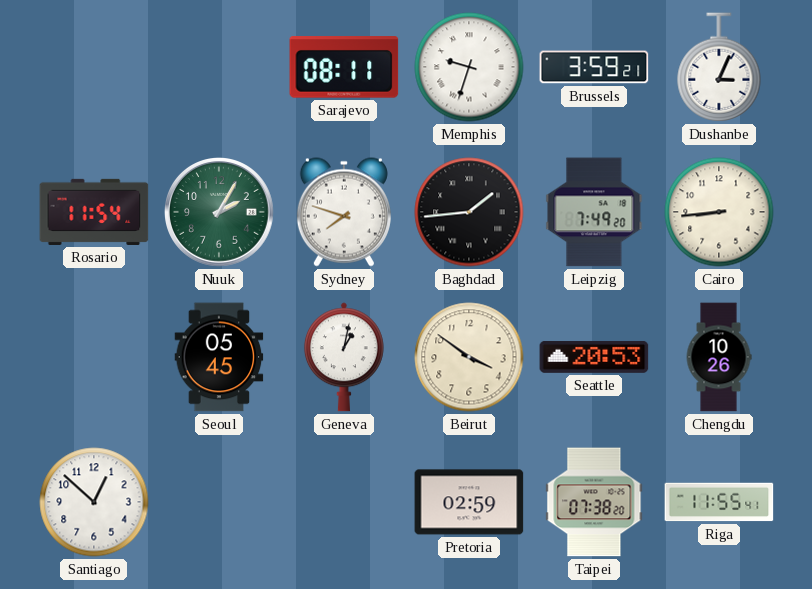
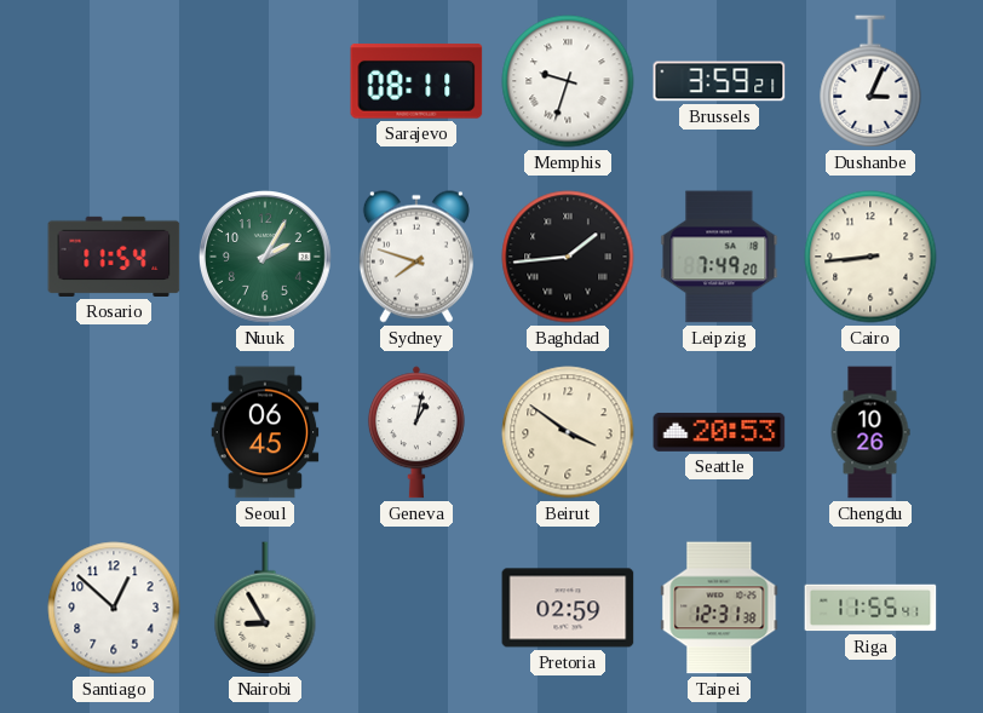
Seoul: 05:45 -> 06:45 (265, 432)
Nairobi: none -> 8:55 (265, 608)
Taipei: 07:38 -> 12:31 (719, 608)
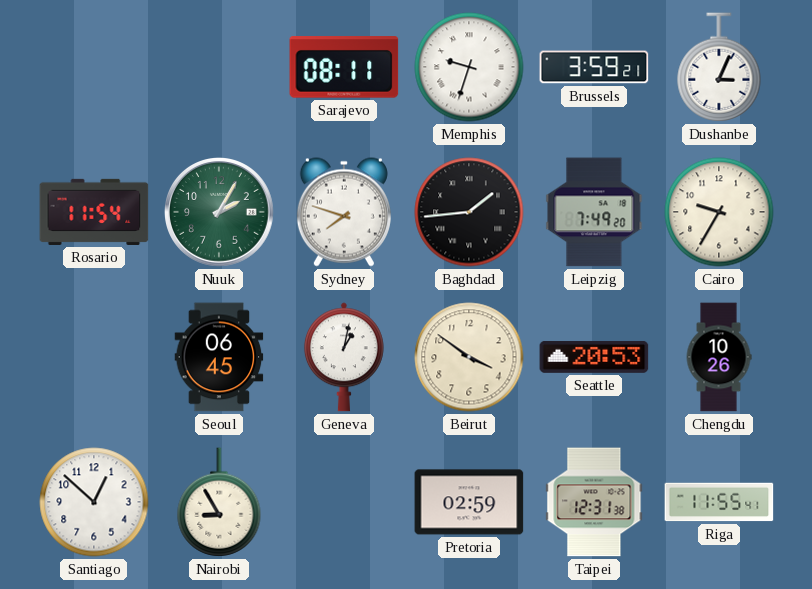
Cairo: 8:44 -> 9:35 (719, 212)
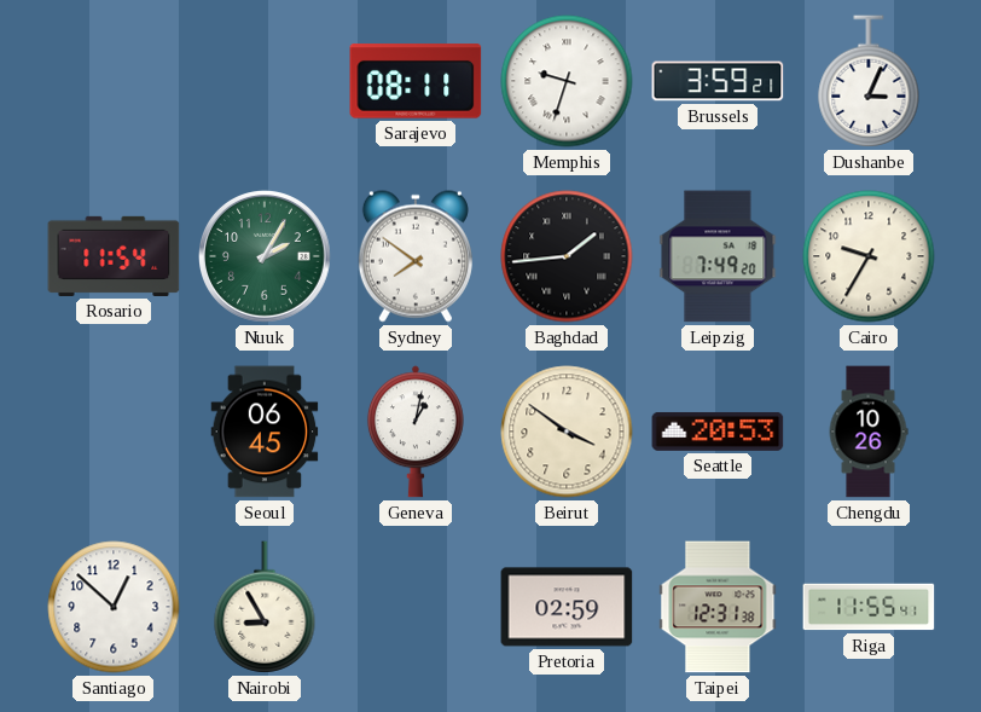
Sydney: 7:48 -> 7:51 (416, 256)
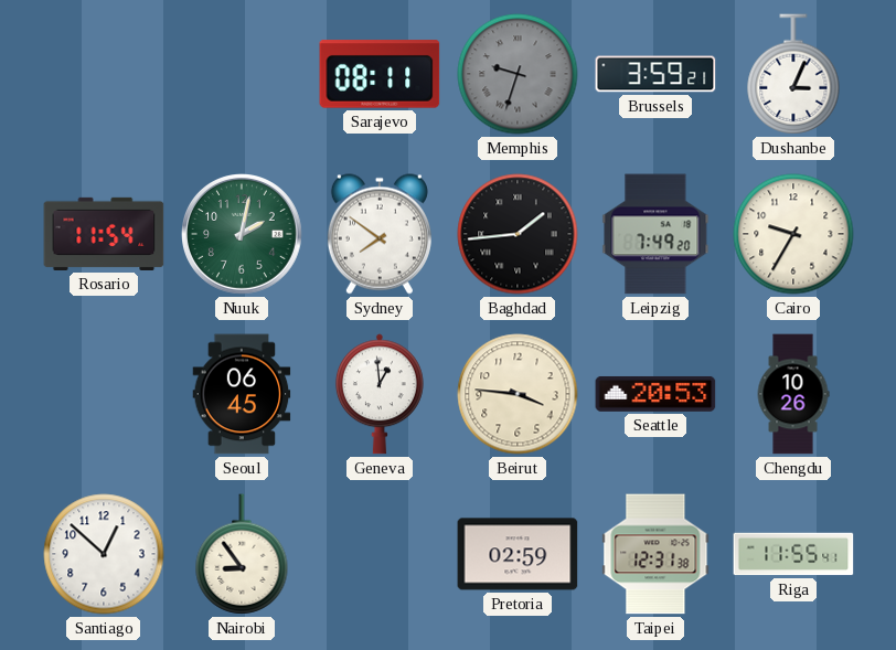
Memphis dial: white -> grey (518, 74)
Nuuk: 2:05 -> 2:02 (243, 235)
Geneva: 1:02 -> 12:59 (380, 394)
Beirut: 3:51 -> 3:46 (518, 394)
Nairobi: 8:55 -> 8:54 (242, 554)
